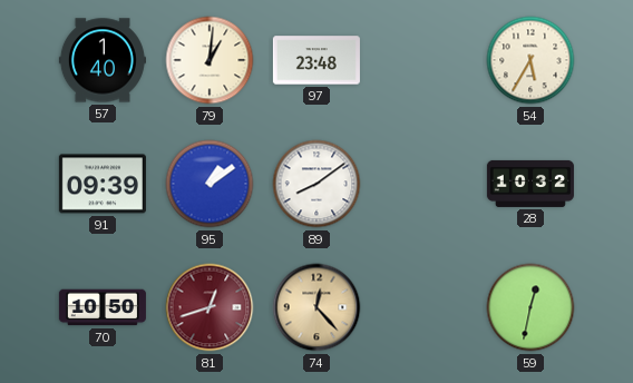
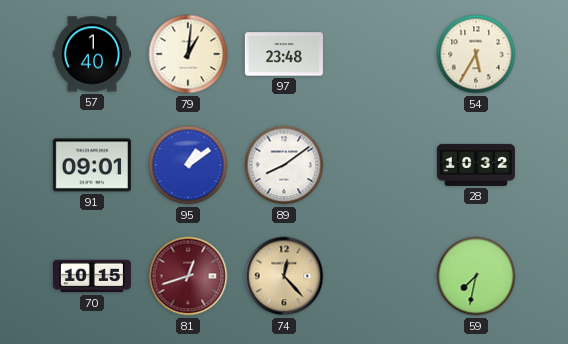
91: 09:39 -> 09:01 (92, 165)
70: 10:50 -> 10:15 (92, 276)
59: 12:32 -> 7:32 (476, 276)
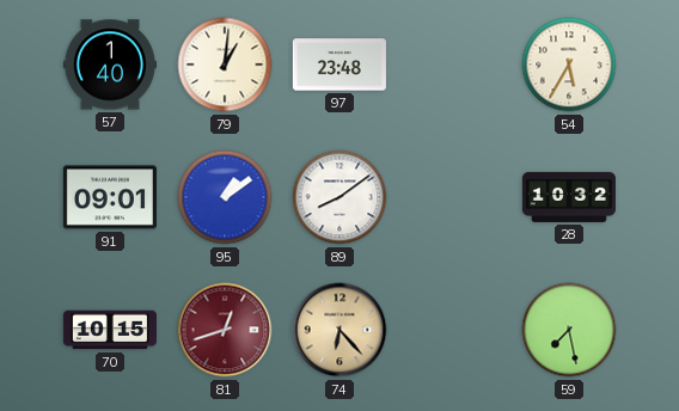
74: 12:23 -> 6:23 (339, 330)
59: 7:32 -> 7:28 (569, 330)
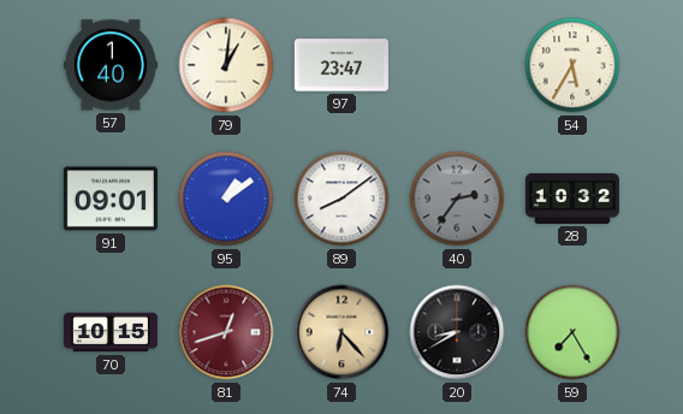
97: 23:48 -> 23:47 (341, 65)
40: none -> 2:36 (457, 199)
20: none -> 8:40 (457, 332)
59: 7:28 -> 7:25 (572, 332)
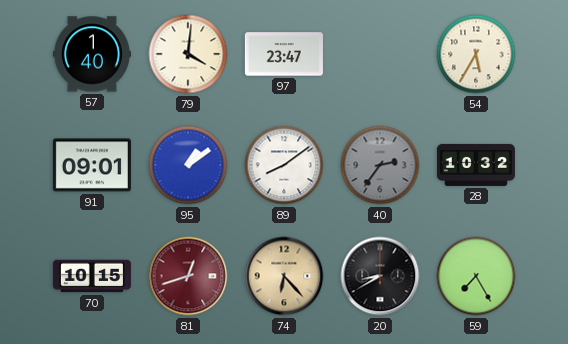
79: 1:01 -> 4:01 (188, 54)
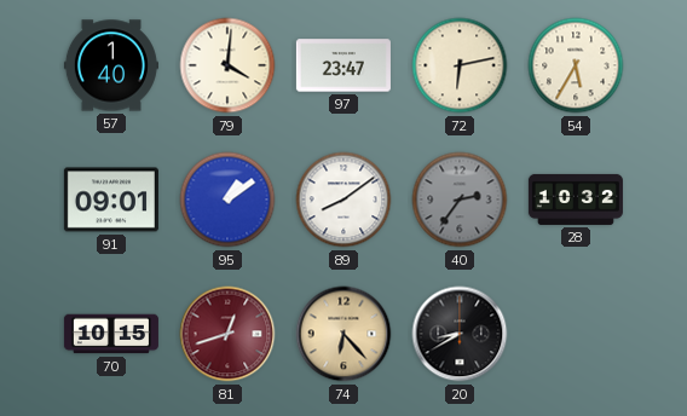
72: none -> 6:13 (460, 65)
59: 7:25 -> none (476, 276)
